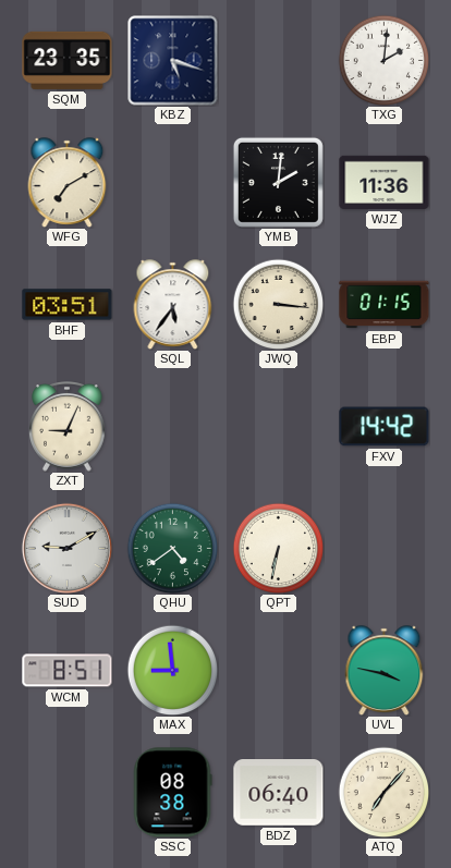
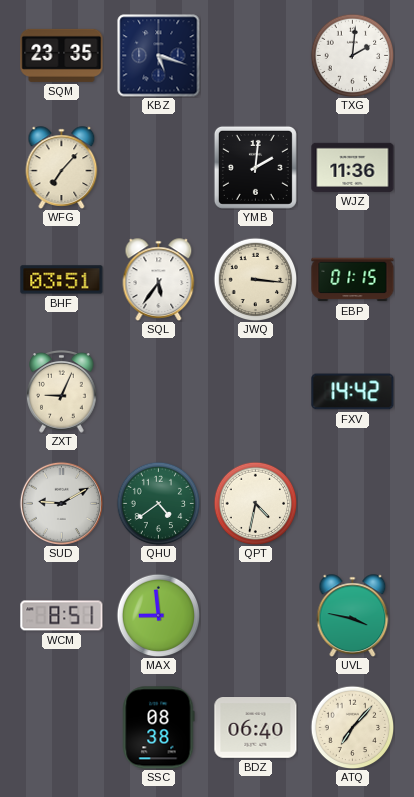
WFG: 7:10 -> 7:07 (62, 168)
QPT: 6:32 -> 4:32 (255, 503)
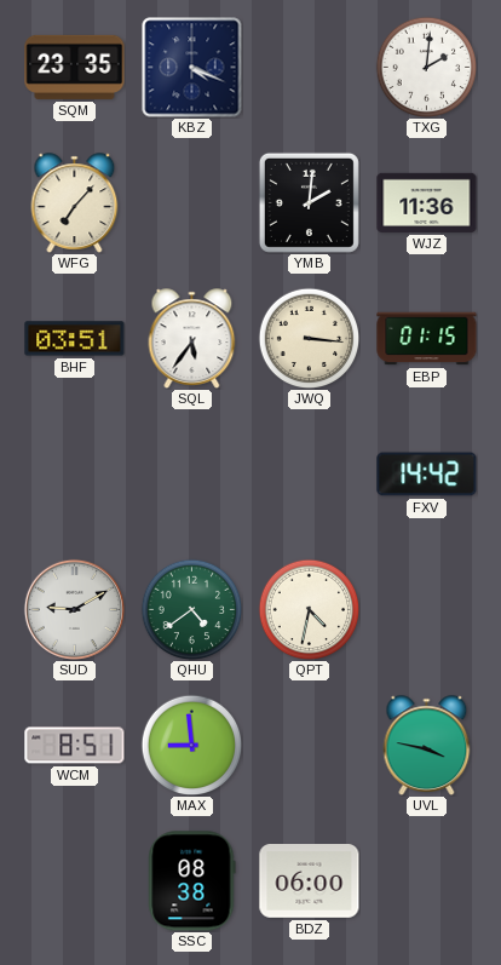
KBZ: 5:18 -> 4:19 (192, 68)
ZXT: 9:04 -> none (62, 392)
BDZ: 06:40 -> 06:00 (310, 881)
ATQ: 7:07 -> none (352, 727)
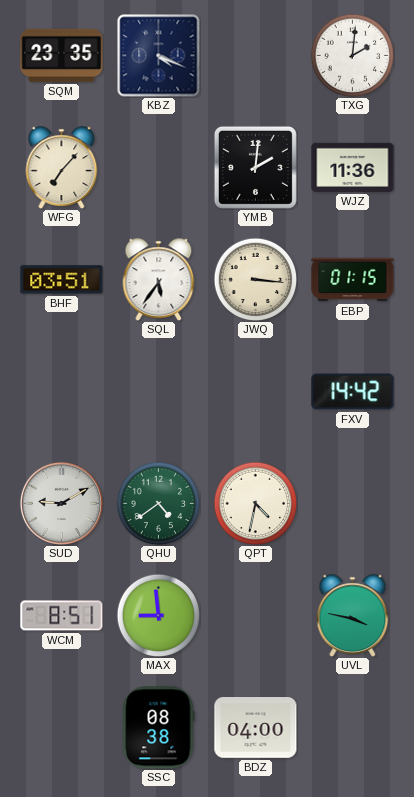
BDZ: 06:00 -> 04:00 (256, 728)
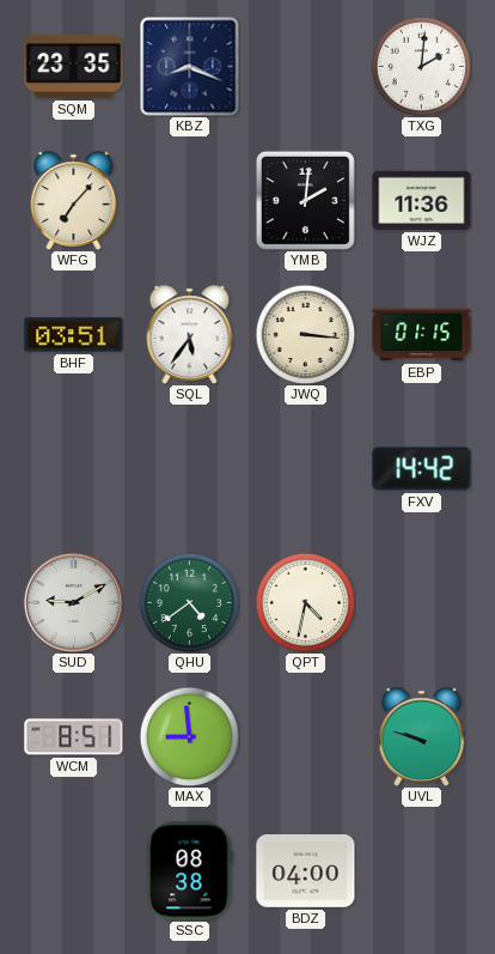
KBZ: 4:19 -> 8:19 (190, 67)
UVL: 3:47 -> 9:48 (422, 737)
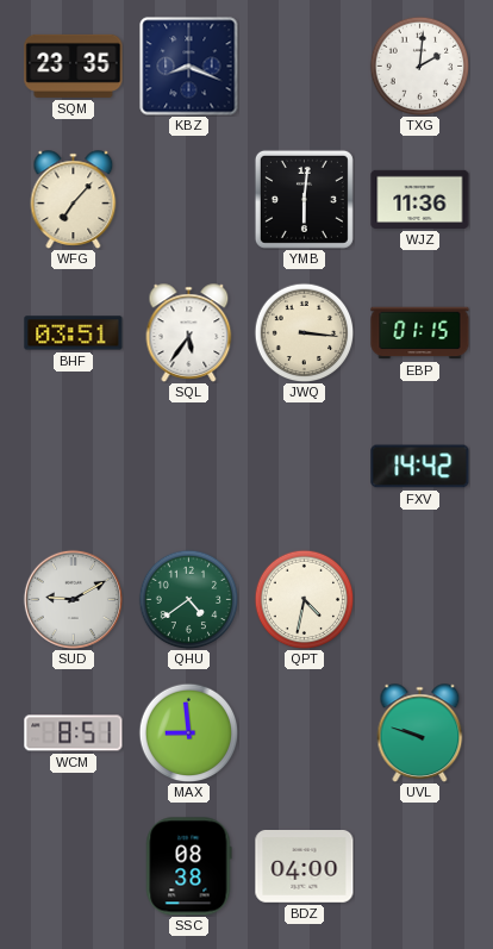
YMB: 2:01 -> 6:01 (304, 199)
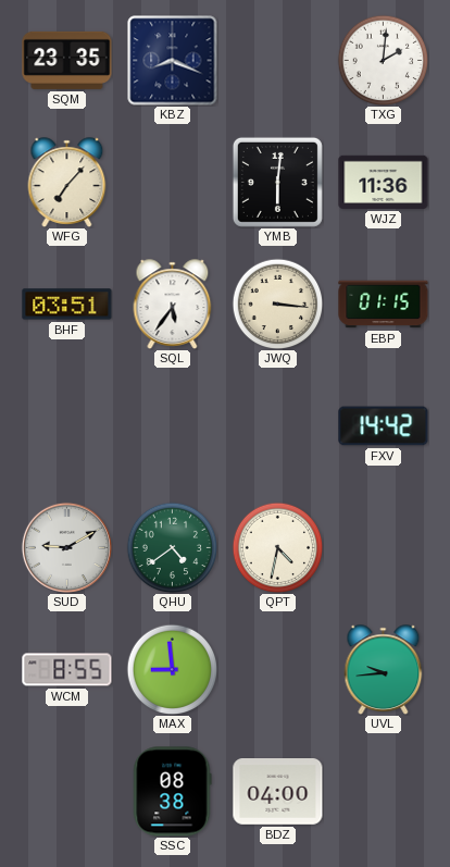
WCM: 8:51 -> 8:55 (67, 670)
UVL: 9:48 -> 9:44 (384, 670)
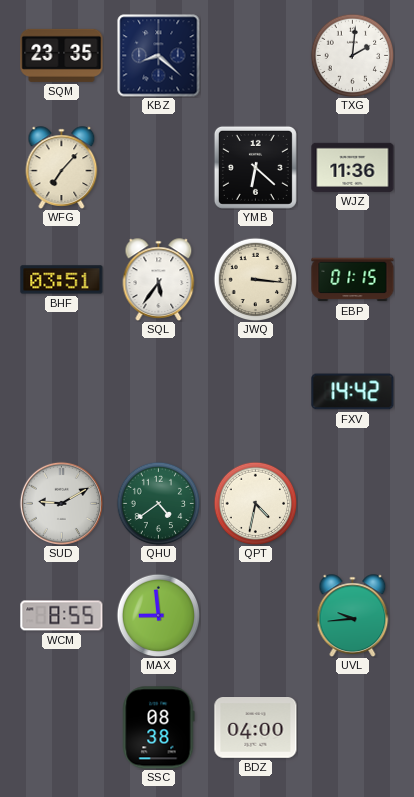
KBZ: 8:19 -> 8:22 (159, 56)
YMB: 6:01 -> 6:22 (255, 167)
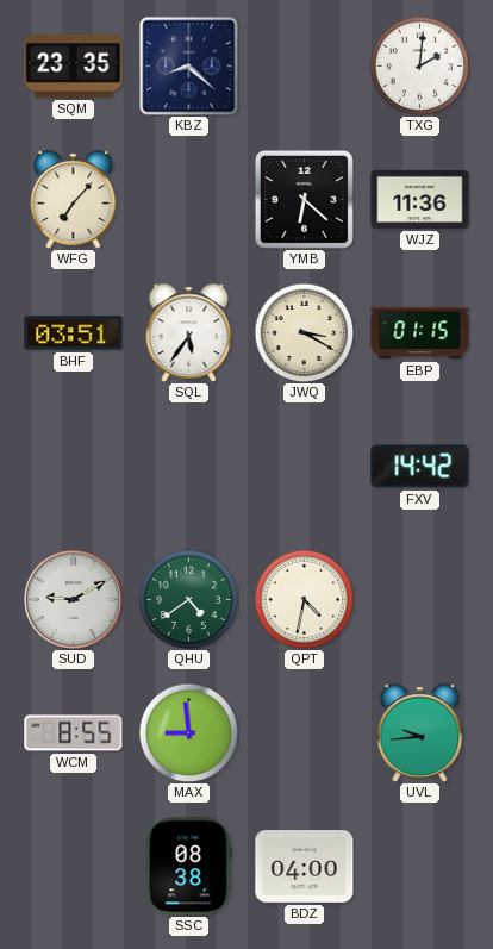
JWQ: 3:16 -> 3:20 (304, 332)
